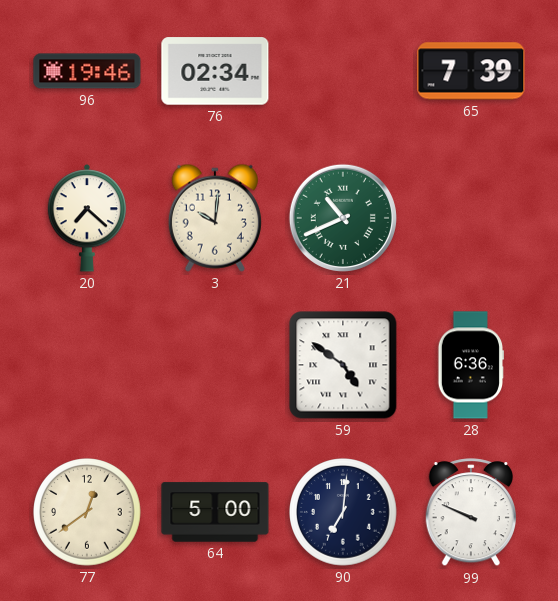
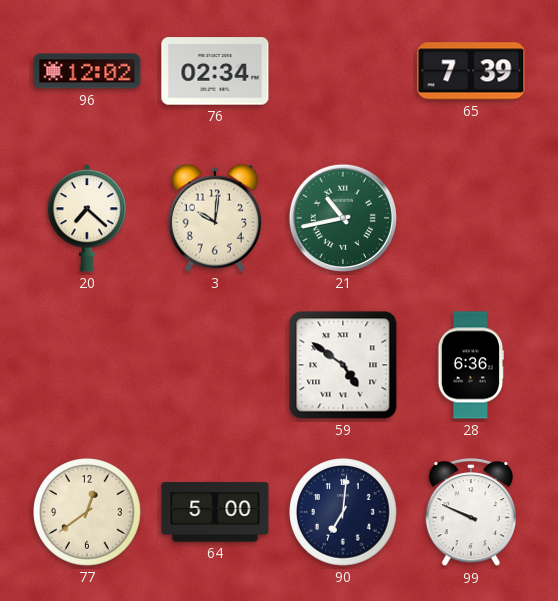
96: 19:46 -> 12:02 (87, 71)
21: 10:41 -> 10:43 (343, 218)
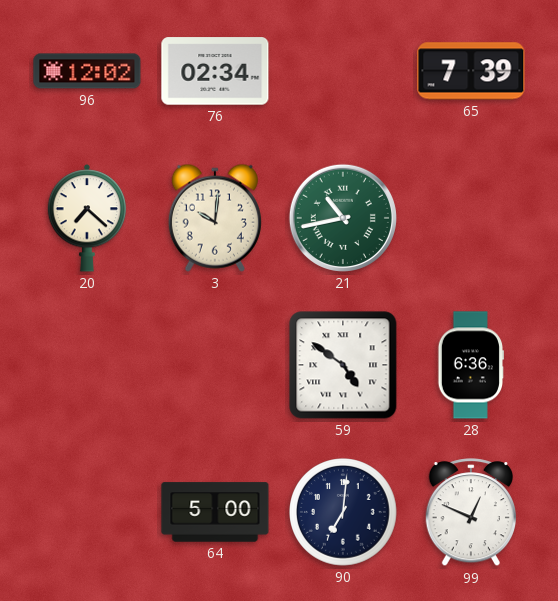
77: 12:39 -> none (88, 513)
99: 9:49 -> 12:49 (470, 513)
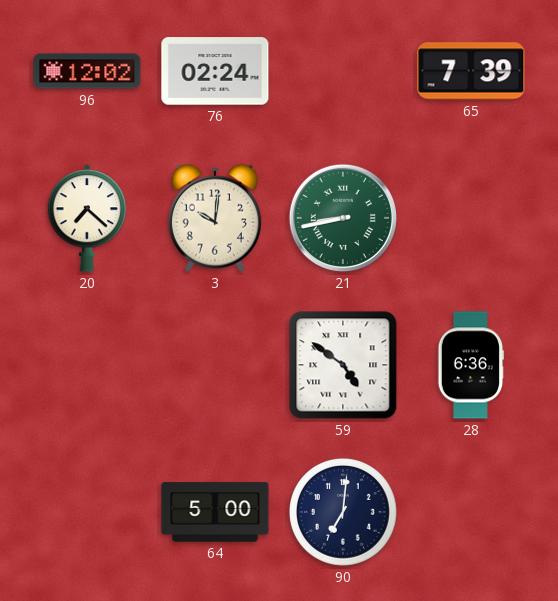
76: 02:34 -> 02:24 (215, 71)
21: 10:43 -> 8:43 (343, 218)
99: 12:49 -> none (470, 513)
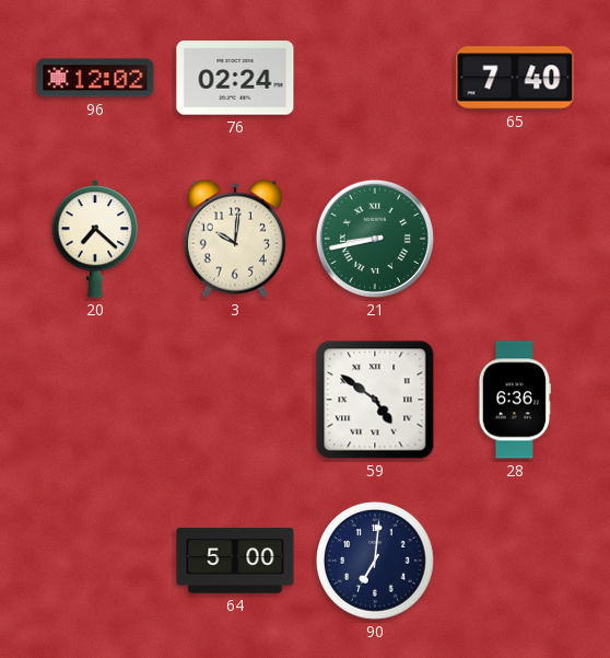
65: 7:39 -> 7:40 (515, 78)
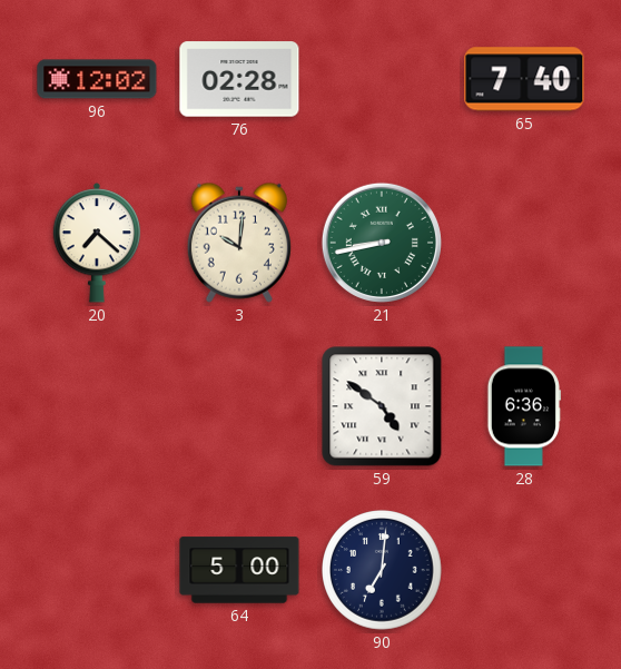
76: 02:24 -> 02:28 (239, 79)
